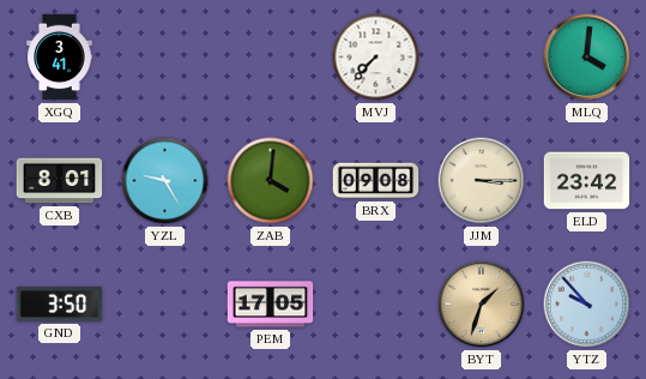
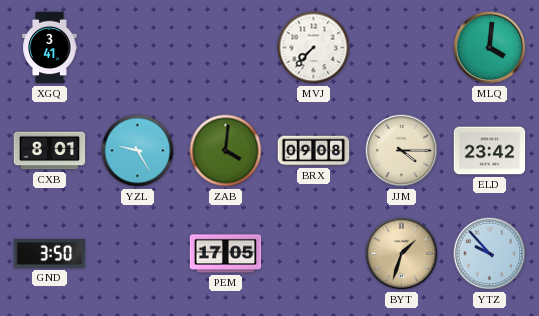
JJM: 3:15 -> 4:15 (402, 151)
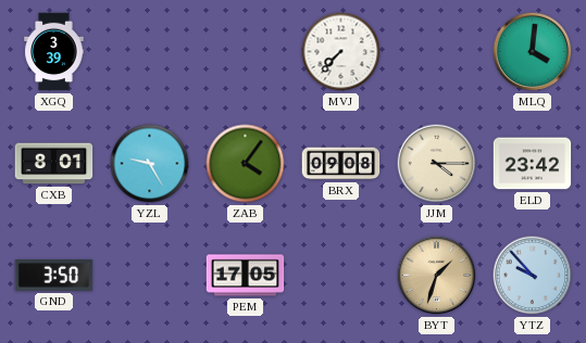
XGQ: 3:41 -> 3:39 (54, 52)
ZAB: 4:01 -> 4:06 (246, 164)
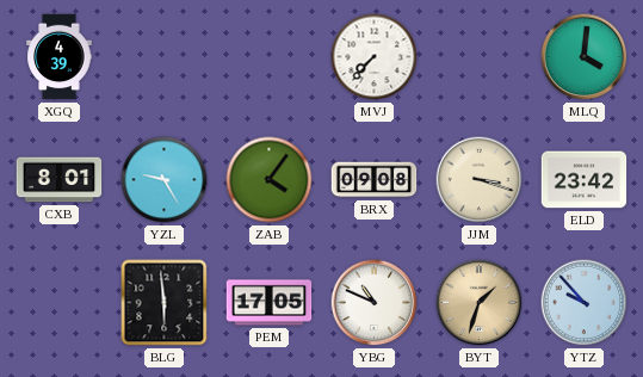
XGQ: 3:39 -> 4:39 (60, 57)
JJM: 4:15 -> 3:18 (480, 180)
GND: 3:50 -> none (54, 276)
BLG: none -> 5:59 (165, 303)
YBG: none -> 10:49 (375, 303)
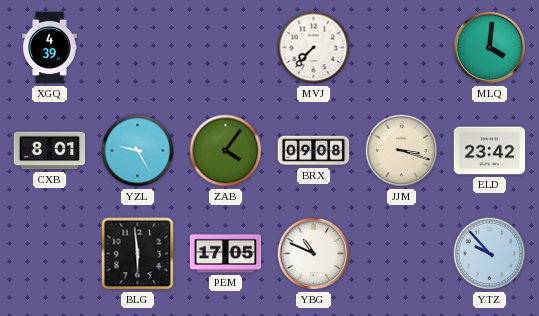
BYT: 1:33 -> none (480, 303)
